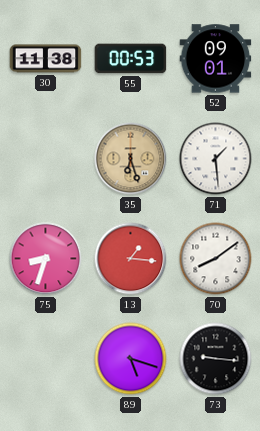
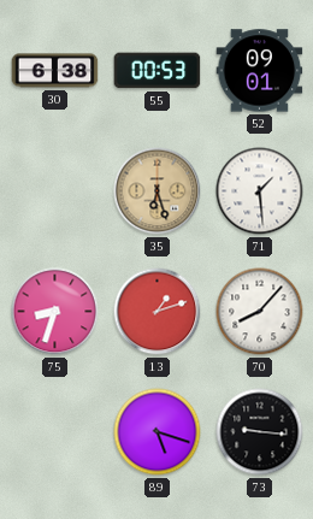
30: 11:38 -> 6:38 (55, 71)
13: 1:16 -> 1:12 (158, 312)
70: 8:09 -> 8:07 (260, 312)
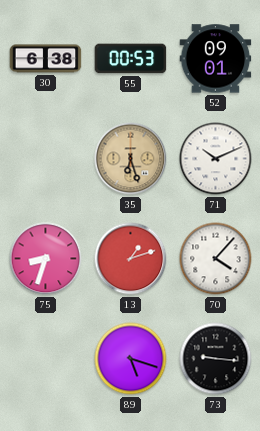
71: 1:29 -> 10:11 (216, 159)
70: 8:07 -> 4:07 (216, 259)
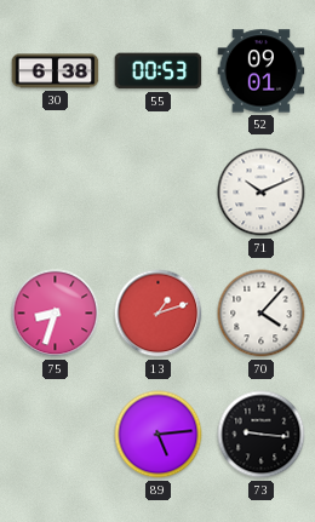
35: 6:27 -> none (131, 159)
89: 5:18 -> 5:14 (159, 435)
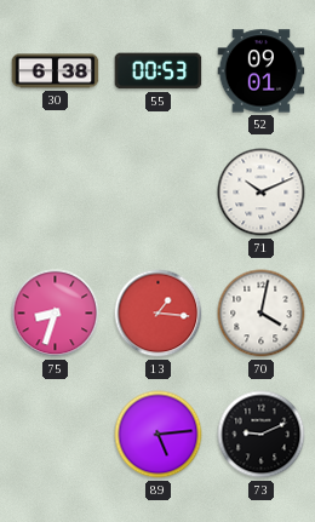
13: 1:12 -> 1:16 (159, 314)
70: 4:07 -> 4:02 (262, 314)
73: 9:16 -> 9:11 (262, 435)
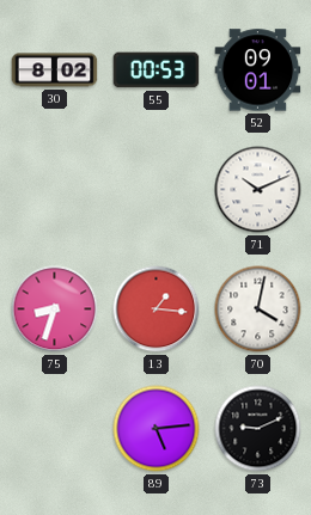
30: 6:38 -> 8:02 (55, 70)
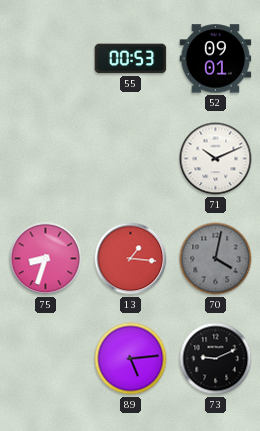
30: 8:02 -> none (55, 70)
70 dial: white -> grey (216, 259)
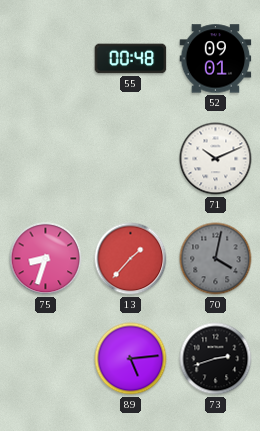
55: 00:53 -> 00:48 (131, 59)
13: 1:16 -> 1:37 (131, 259)
73: 9:11 -> 2:42 (216, 359)
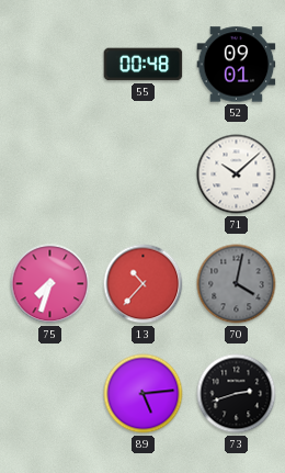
71: 10:11 -> 10:08 (237, 174)
75: 8:33 -> 7:33 (50, 284)
13: 1:37 -> 10:37 (144, 284)
